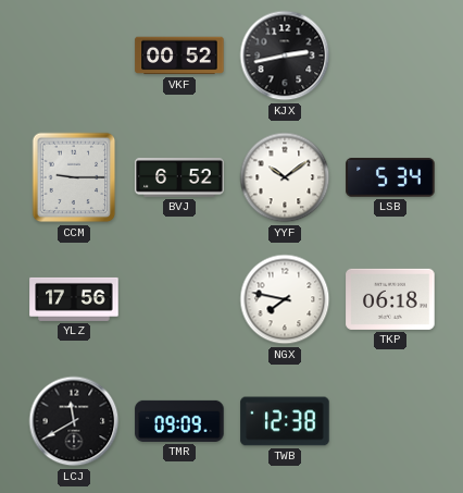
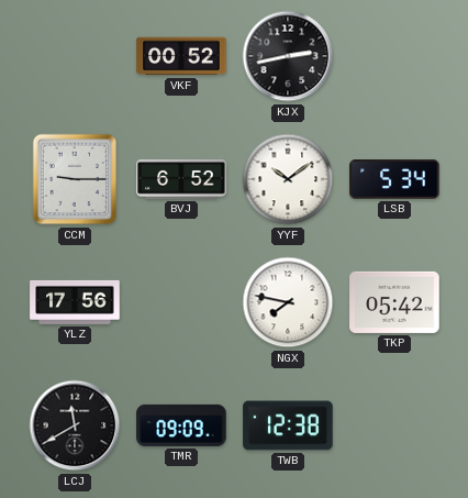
TKP: 06:18 -> 05:42 (394, 302)
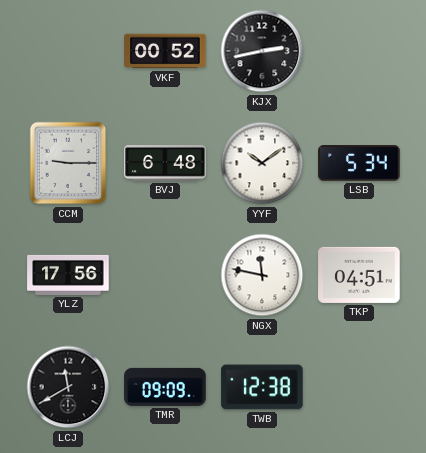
BVJ: 6:52 -> 6:48 (165, 163)
NGX: 7:47 -> 11:47 (262, 275)
TKP: 05:42 -> 04:51 (359, 275)
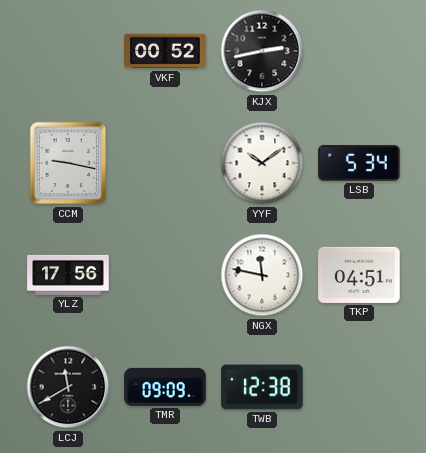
CCM: 9:15 -> 9:17 (68, 163)
BVJ: 6:48 -> none (165, 163)
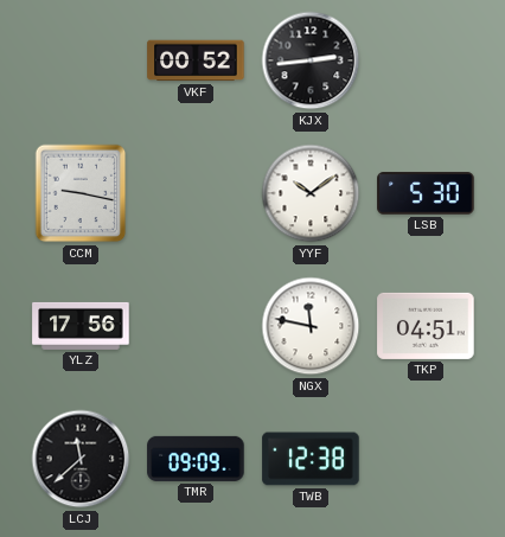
KJX: 2:43 -> 2:44 (311, 60)
LSB: 5:34 -> 5:30 (426, 193)
LCJ: 11:40 -> 11:38 (81, 459)
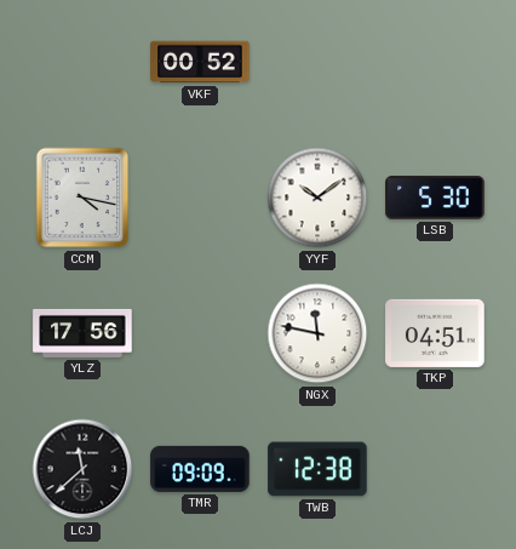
KJX: 2:44 -> none (311, 60)
CCM: 9:17 -> 4:17 (82, 198)
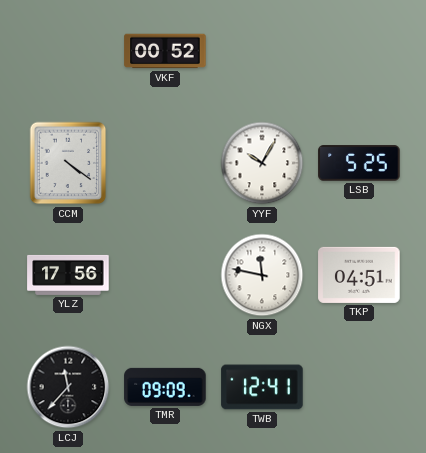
CCM: 4:17 -> 4:21 (68, 163)
YYF: 10:09 -> 10:05 (262, 163)
LSB: 5:30 -> 5:25 (359, 163)
LCJ: 11:38 -> 11:37 (68, 387)
TWB: 12:38 -> 12:41 (262, 387)
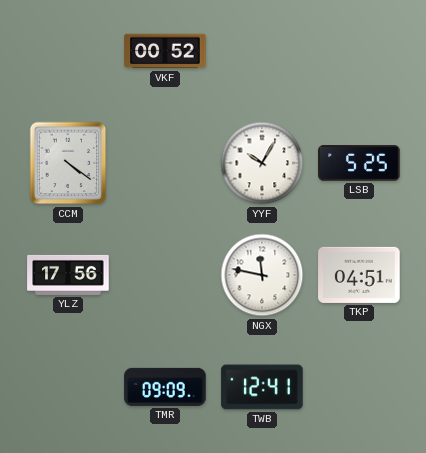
LCJ: 11:37 -> none (68, 387)
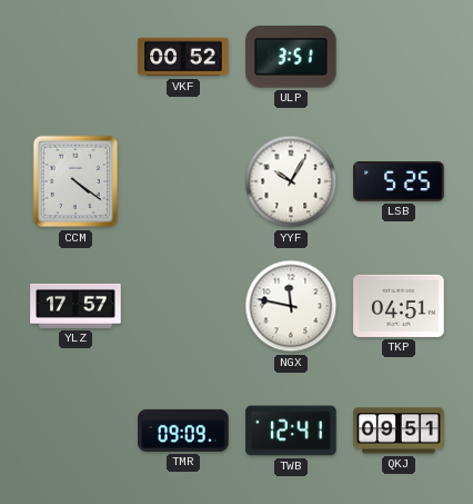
ULP: none -> 3:51 (291, 57)
YLZ: 17:56 -> 17:57 (76, 306)
QKJ: none -> 09:51 (399, 431)
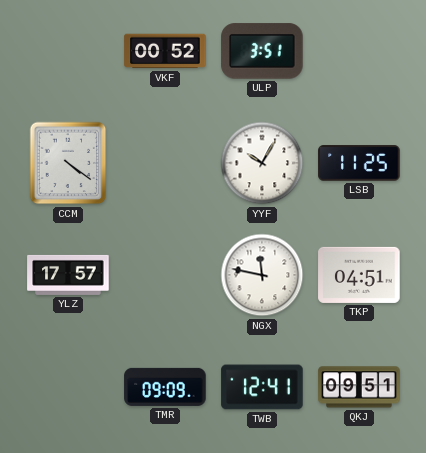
LSB: 5:25 -> 11:25 (359, 163)
